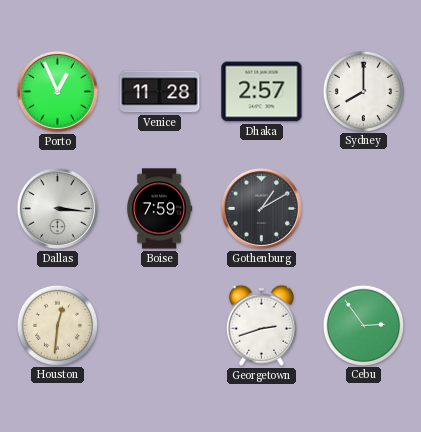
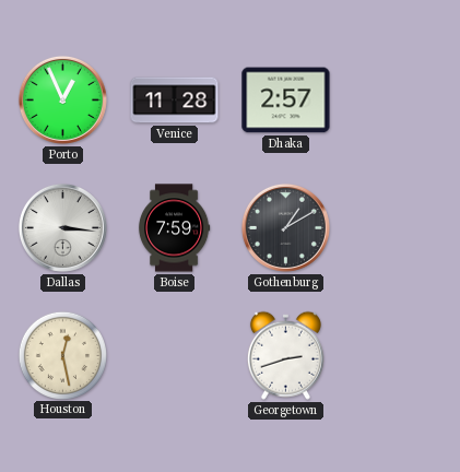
Sydney: 8:00 -> none (363, 91)
Houston: 12:31 -> 12:28 (62, 355)
Cebu: 2:54 -> none (363, 325)
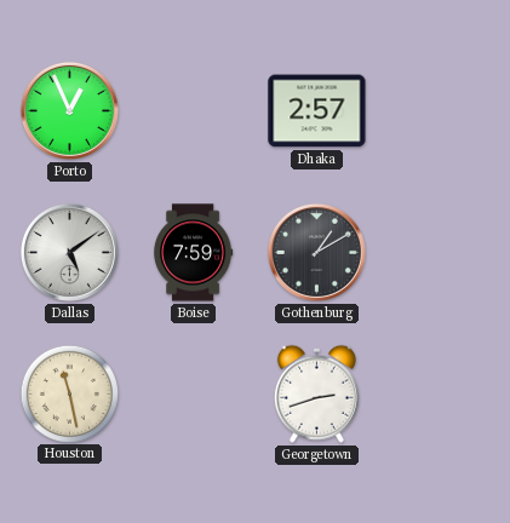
Venice: 11:28 -> none (175, 101)
Dallas: 3:16 -> 5:09 (69, 252)
Houston: 12:28 -> 11:28 (69, 393)
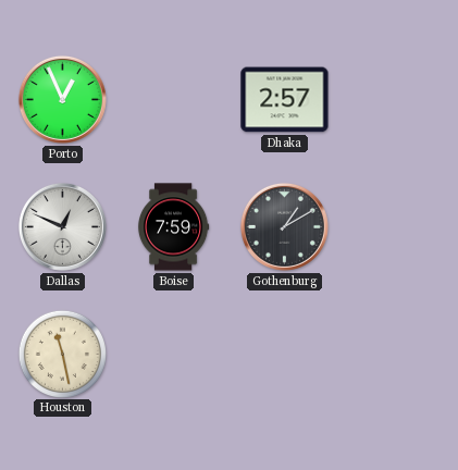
Dallas: 5:09 -> 12:49 (62, 226)
Georgetown: 2:42 -> none (316, 393)
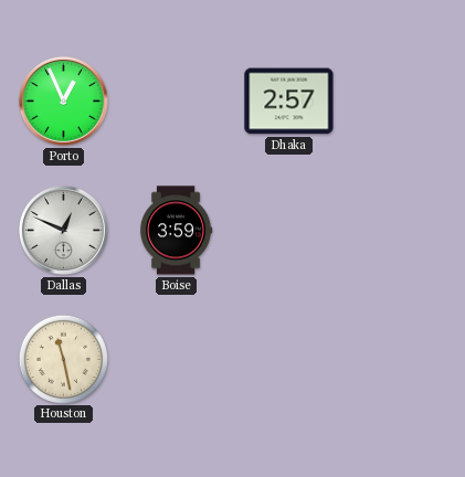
Boise: 7:59 -> 3:59 (176, 231)
Gothenburg: 1:10 -> none (284, 226)
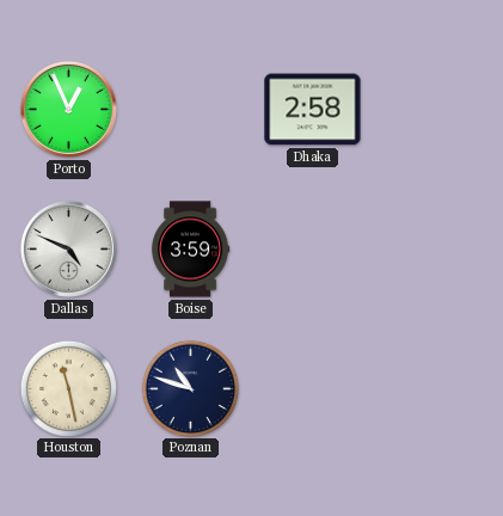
Dhaka: 2:57 -> 2:58 (313, 110)
Dallas: 12:49 -> 4:49 (68, 248)
Poznan: none -> 10:48 (190, 388)
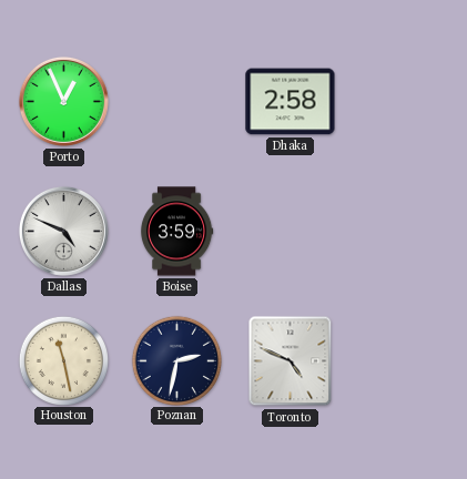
Poznan: 10:48 -> 2:32 (176, 360)
Toronto: none -> 4:49 (291, 361)
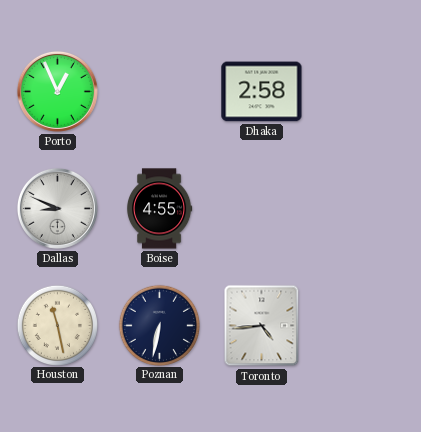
Dallas: 4:49 -> 8:49 (57, 208)
Boise: 3:59 -> 4:55 (159, 209)
Poznan: 2:32 -> 6:32 (159, 325)
Toronto: 4:49 -> 4:44 (262, 326)
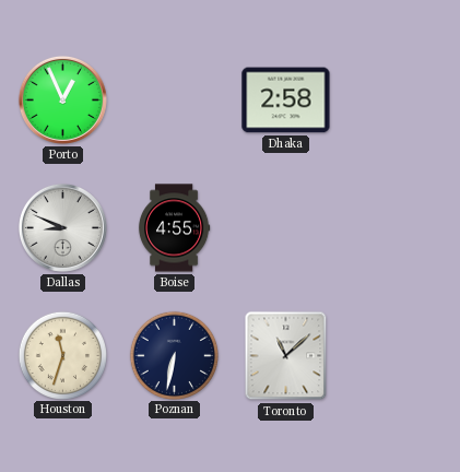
Houston: 11:28 -> 11:33 (62, 355)
Toronto: 4:44 -> 11:08 (286, 356)
